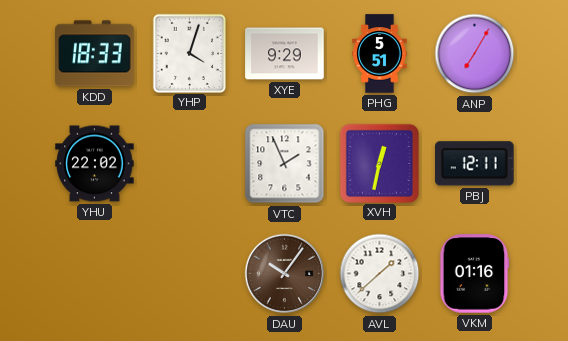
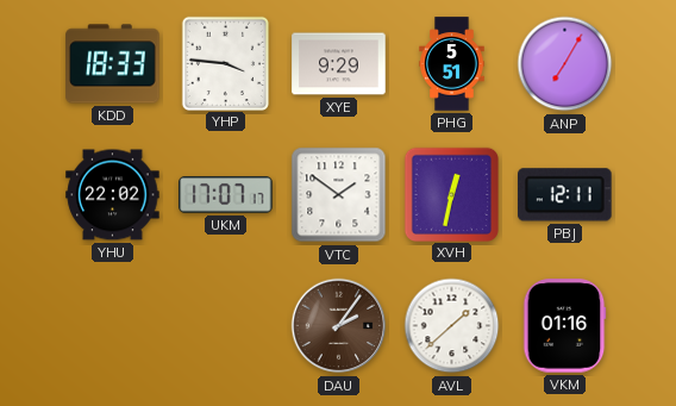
YHP: 4:03 -> 3:46 (225, 63)
UKM: none -> 17:07 (226, 195)
VTC: 1:56 -> 1:51 (339, 195)
DAU: 10:06 -> 2:06 (339, 326)
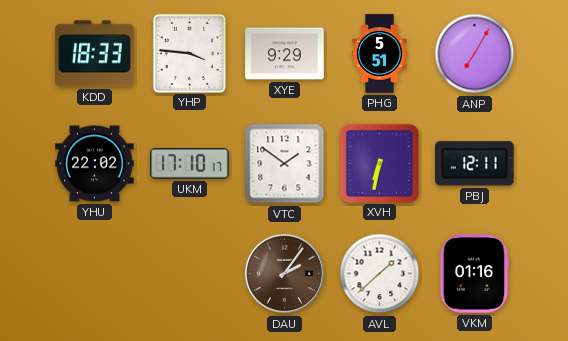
UKM: 17:07 -> 17:10 (190, 164)
XVH: 12:32 -> 6:32 (379, 163)
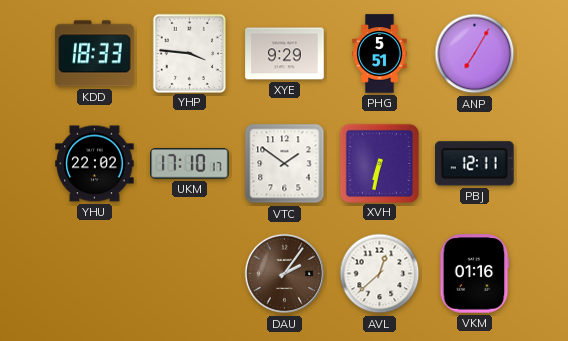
AVL: 1:38 -> 12:38 (380, 274)
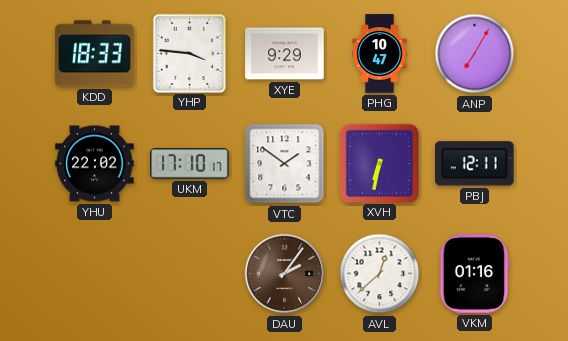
PHG: 5:51 -> 10:47 (380, 54)
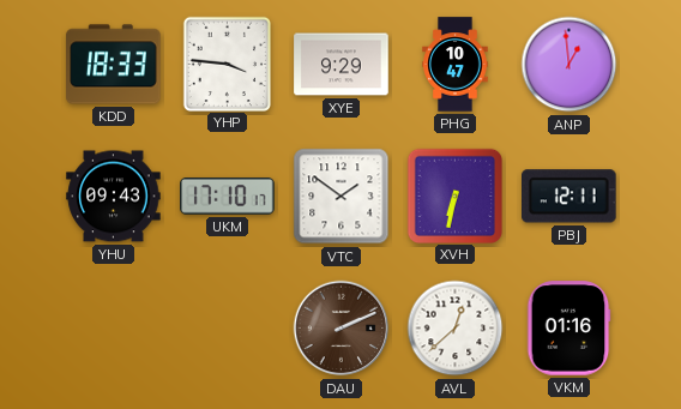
ANP: 7:05 -> 12:59 (569, 65)
YHU: 22:02 -> 09:43 (114, 197)
DAU: 2:06 -> 2:11 (342, 329)
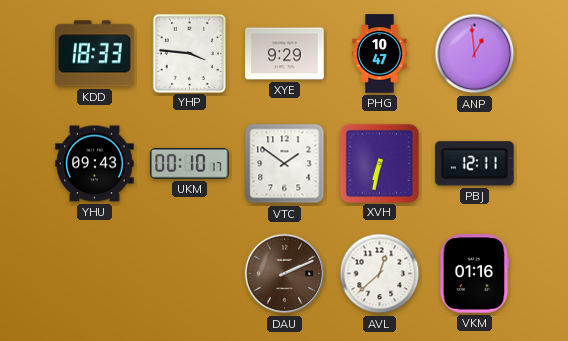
UKM: 17:10 -> 00:10 (190, 164)
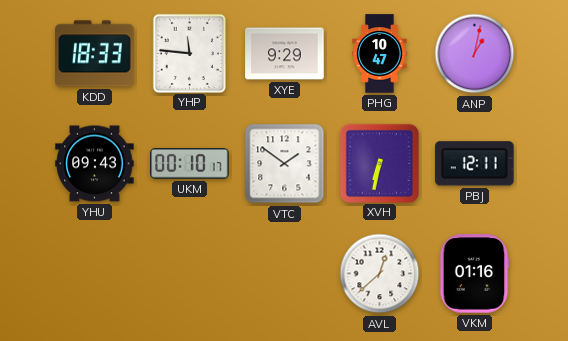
YHP: 3:46 -> 11:46 (189, 53)
ANP: 12:59 -> 1:02 (475, 54)
DAU: 2:11 -> none (285, 274)
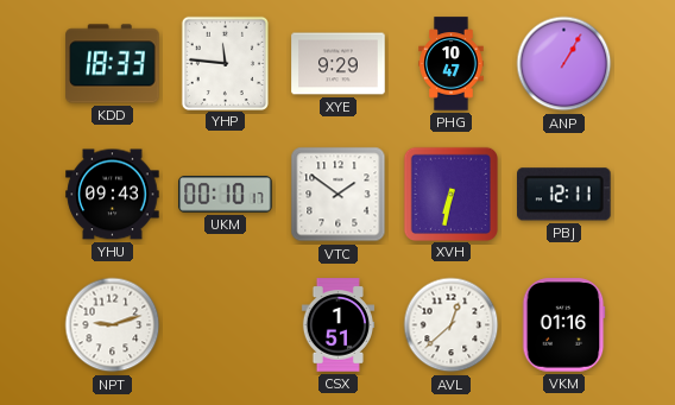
ANP: 1:02 -> 1:05 (564, 64)
NPT: none -> 9:12 (113, 325)
CSX: none -> 1:51 (337, 325)
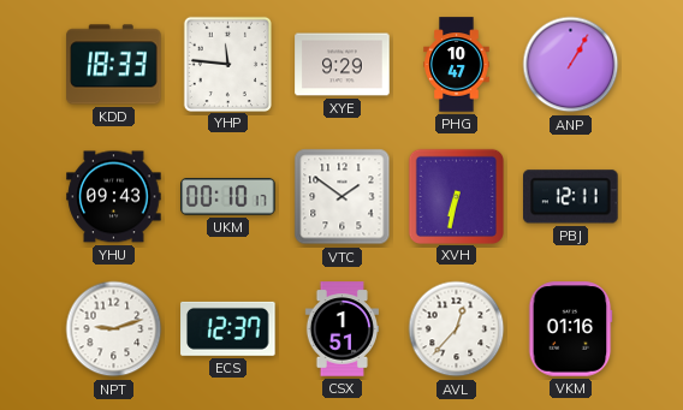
ECS: none -> 12:37 (228, 328)
AVL: 12:38 -> 12:37 (457, 329)
